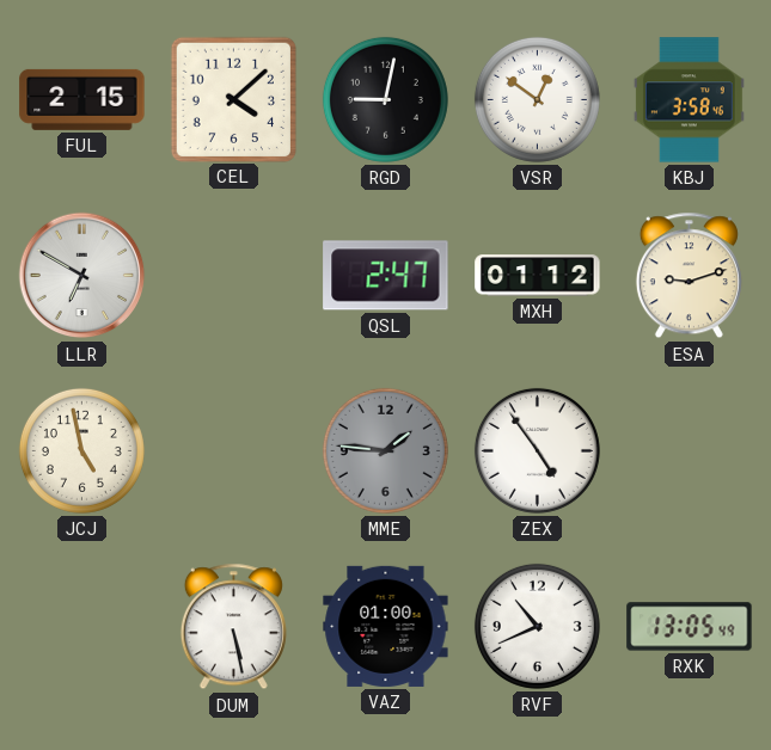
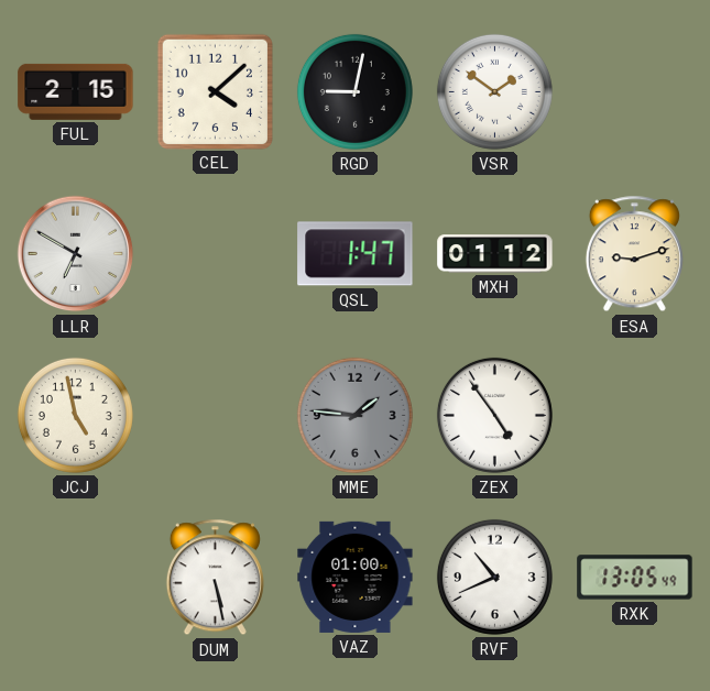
VSR: 12:51 -> 1:51 (494, 91)
KBJ: 3:58 -> none (689, 100)
QSL: 2:47 -> 1:47 (356, 254)
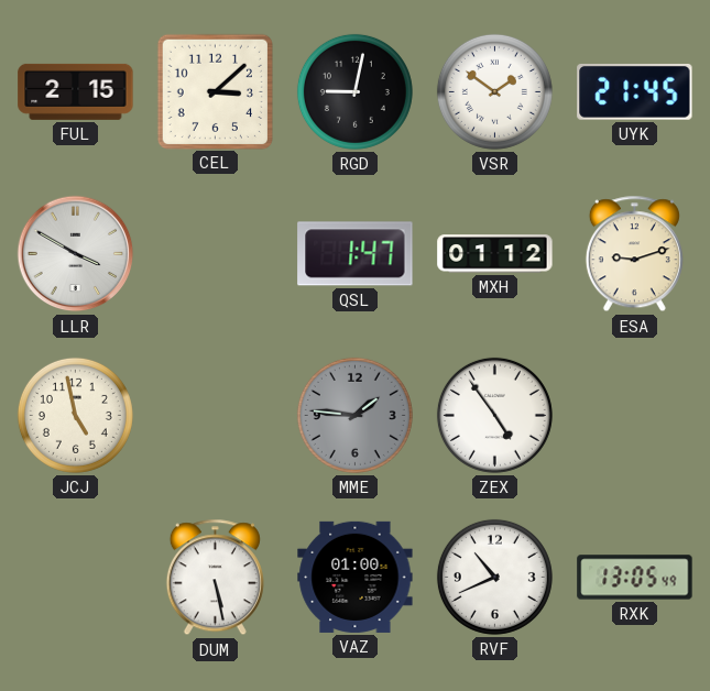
CEL: 4:08 -> 3:08 (215, 91)
UYK: none -> 21:45 (635, 91)
LLR: 6:50 -> 3:50 (76, 254)
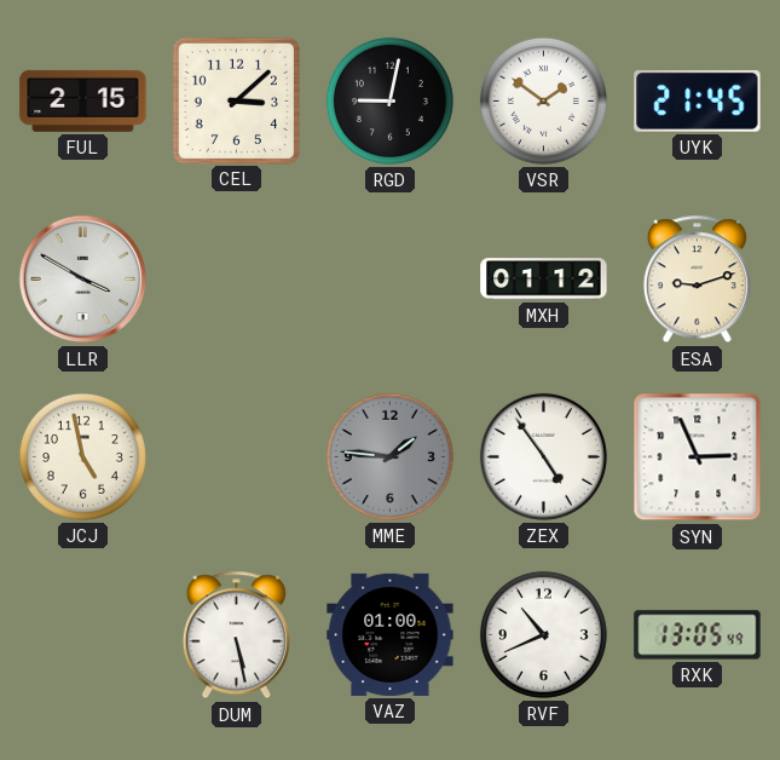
QSL: 1:47 -> none (356, 254)
SYN: none -> 2:56 (698, 457)
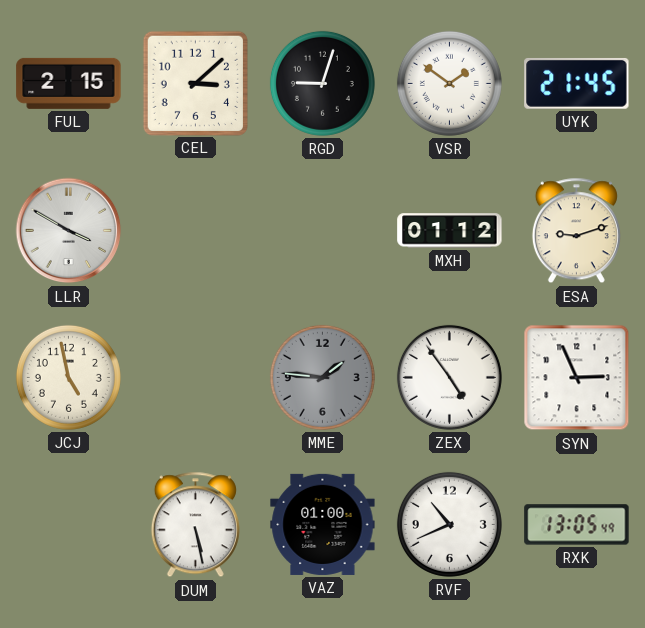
RGD: 9:02 -> 9:03 (322, 83)
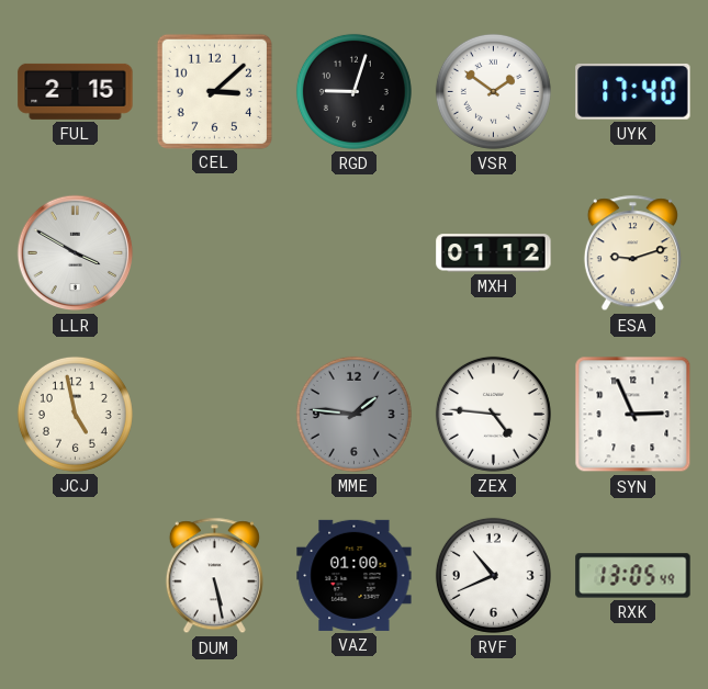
UYK: 21:45 -> 17:40 (633, 91)
ZEX: 4:54 -> 4:46 (493, 414)
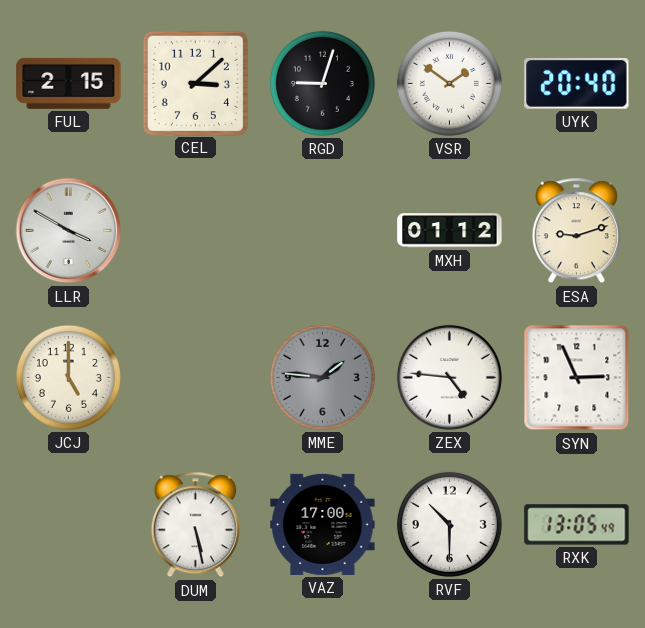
UYK: 17:40 -> 20:40 (577, 83)
JCJ: 4:58 -> 5:00 (68, 377)
VAZ: 01:00 -> 17:00 (323, 524)
RVF: 10:41 -> 10:30 (449, 524)
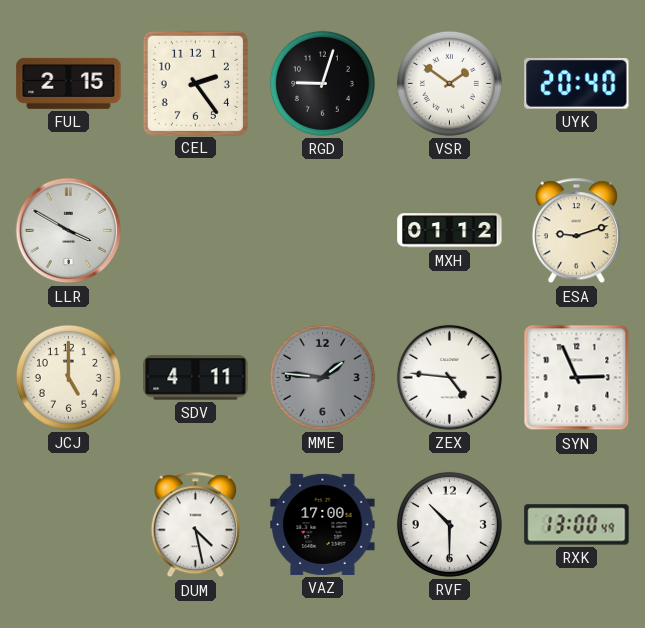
CEL: 3:08 -> 2:24 (195, 83)
SDV: none -> 4:11 (196, 378)
DUM: 5:28 -> 4:28 (195, 525)
RXK: 13:05 -> 13:00 (577, 525)
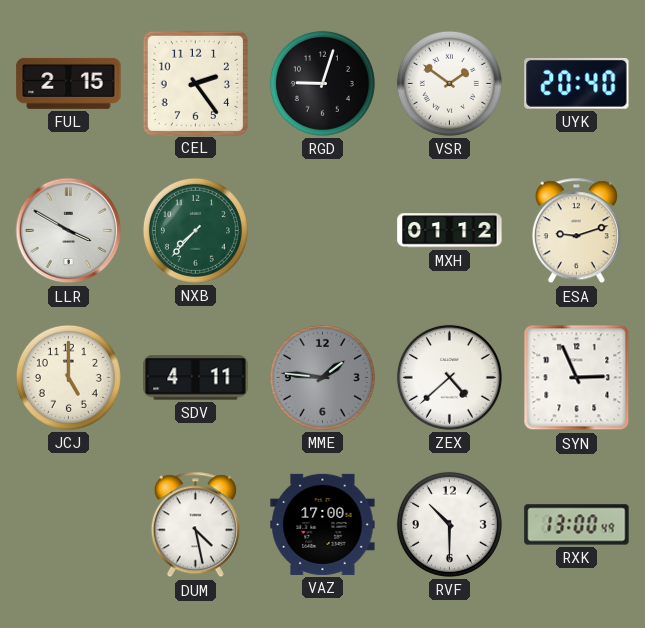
NXB: none -> 7:37 (195, 230)
ZEX: 4:46 -> 4:38 (449, 377)
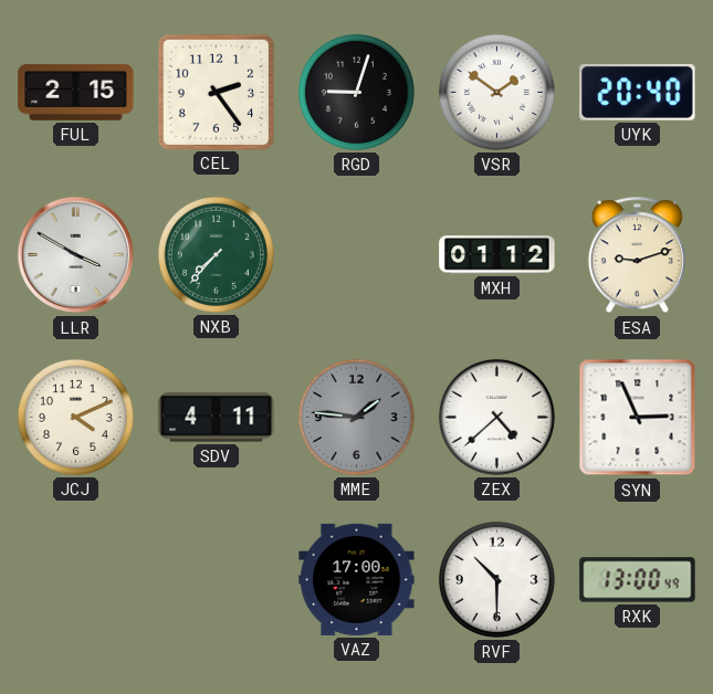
JCJ: 5:00 -> 4:11 (75, 417)
DUM: 4:28 -> none (195, 525)
